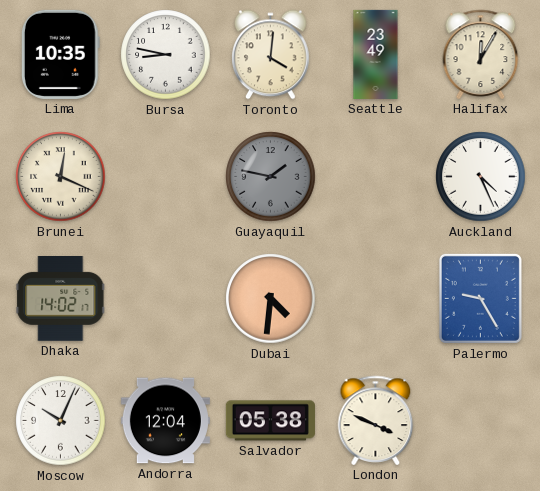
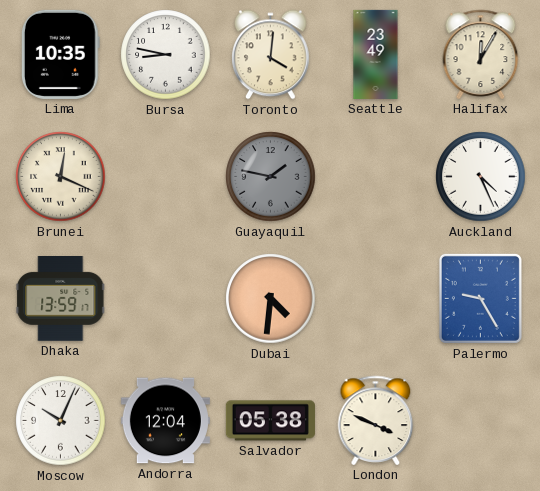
Dhaka: 14:02 -> 13:59 (61, 299)
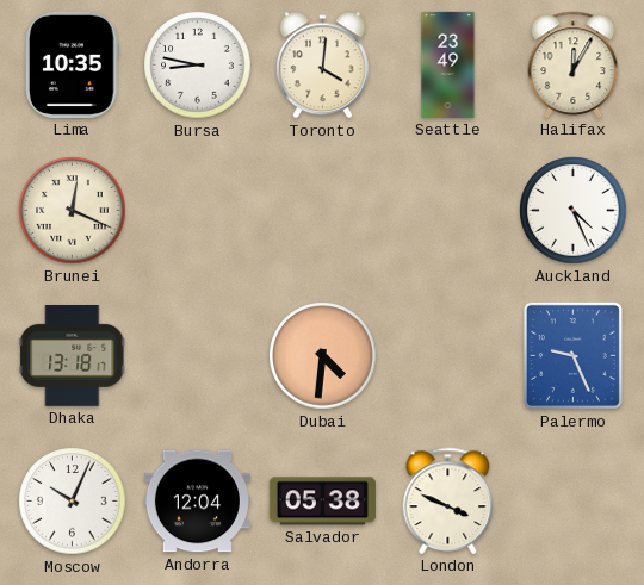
Guayaquil: 1:47 -> none (271, 177)
Dhaka: 13:59 -> 13:18 (73, 356)
Palermo: 9:25 -> 9:26 (572, 355)
